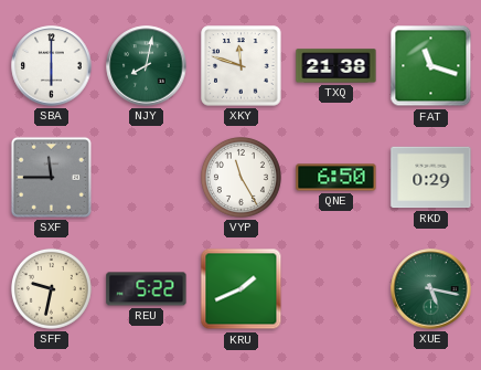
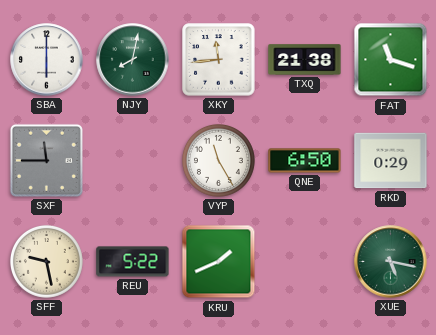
XKY: 11:48 -> 11:44 (219, 60)
SFF: 9:32 -> 9:28 (46, 261)
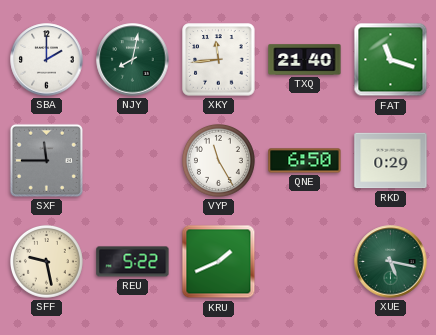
SBA: 6:00 -> 2:00 (47, 60)
TXQ: 21:38 -> 21:40 (305, 60)
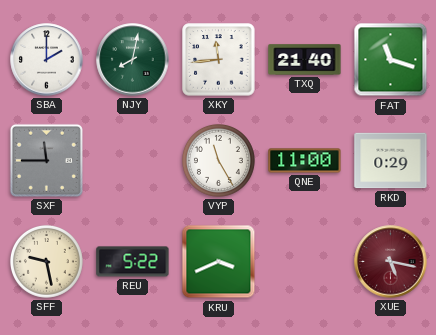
QNE: 6:50 -> 11:00 (305, 161)
KRU: 1:41 -> 3:41 (219, 262)
XUE dial: green -> burgundy (391, 262)
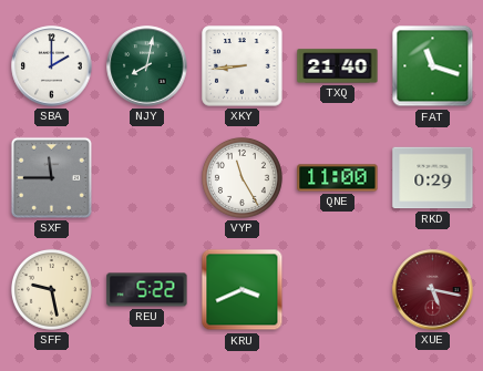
XKY: 11:44 -> 8:44 (243, 66)
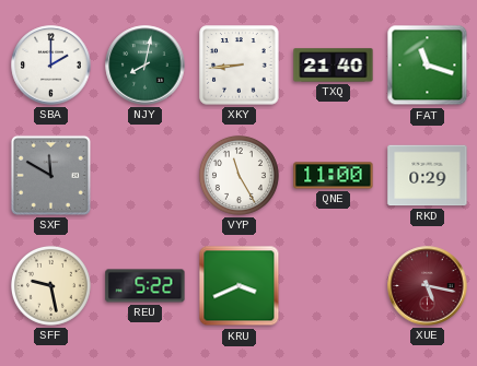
SXF: 11:45 -> 11:50 (50, 175)
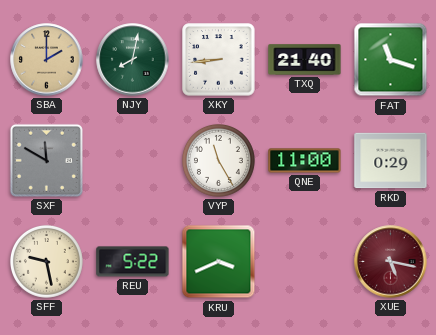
SBA dial: white -> champagne (47, 60)
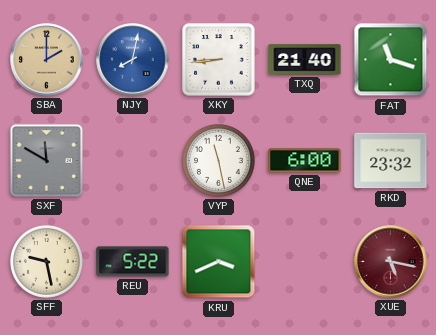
NJY dial: green -> blue (133, 60)
VYP: 11:25 -> 11:28 (218, 160)
QNE: 11:00 -> 6:00 (305, 161)
RKD: 0:29 -> 23:32 (391, 161)
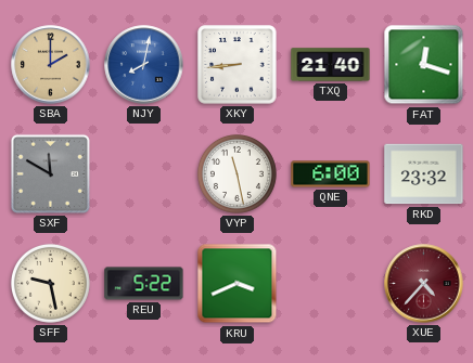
FAT: 11:18 -> 12:18 (424, 65)
XUE: 5:17 -> 4:37 (424, 284)
